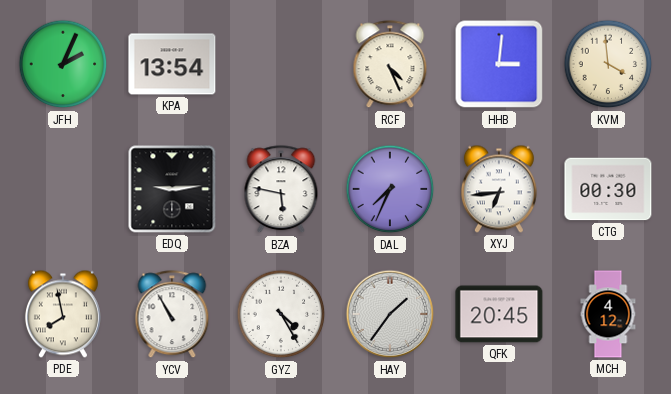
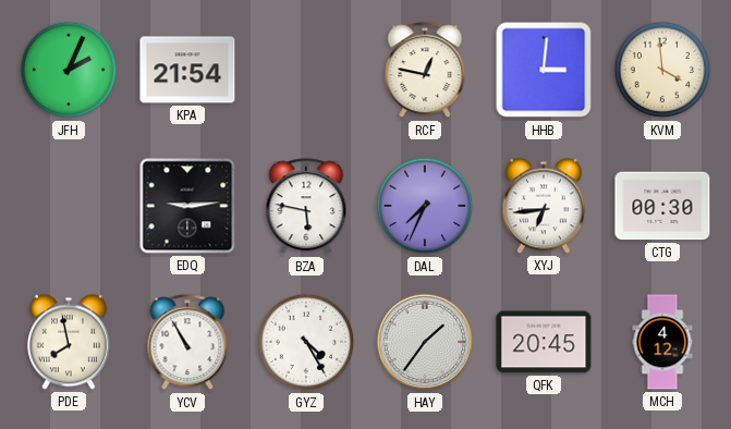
KPA: 13:54 -> 21:54 (187, 70)
RCF: 4:26 -> 12:47 (425, 71)
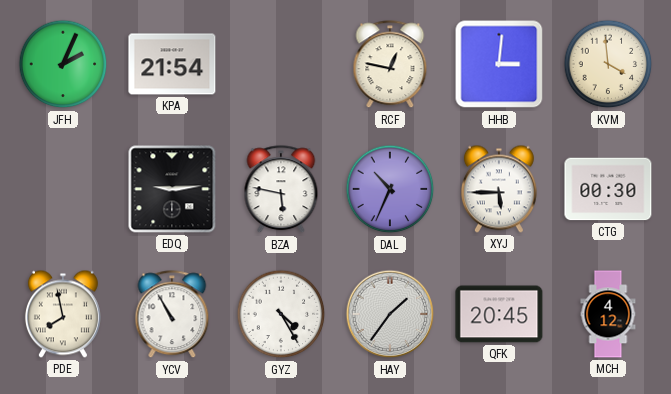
DAL: 7:34 -> 10:34 (390, 189)
XYJ: 6:44 -> 5:45 (499, 189)
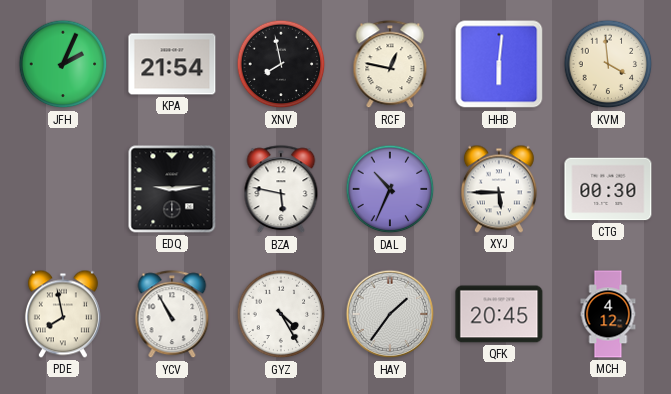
XNV: none -> 7:58 (281, 64)
HHB: 3:01 -> 6:01 (499, 64)
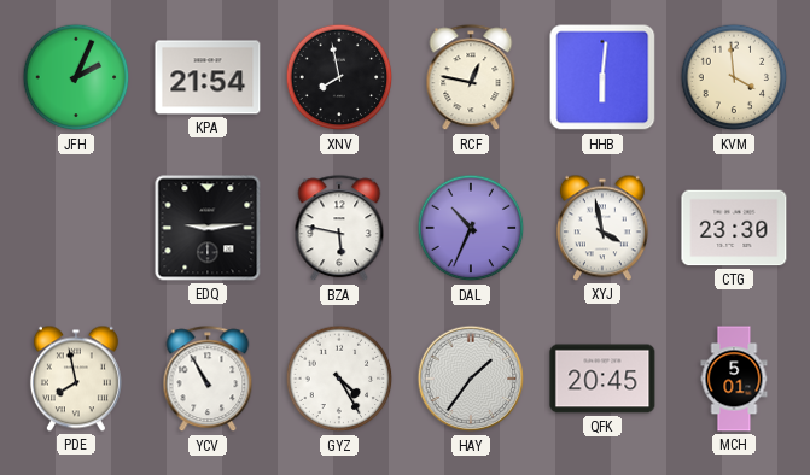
XYJ: 5:45 -> 3:58 (602, 228)
CTG: 00:30 -> 23:30 (734, 228)
MCH: 4:12 -> 5:01 (734, 379)
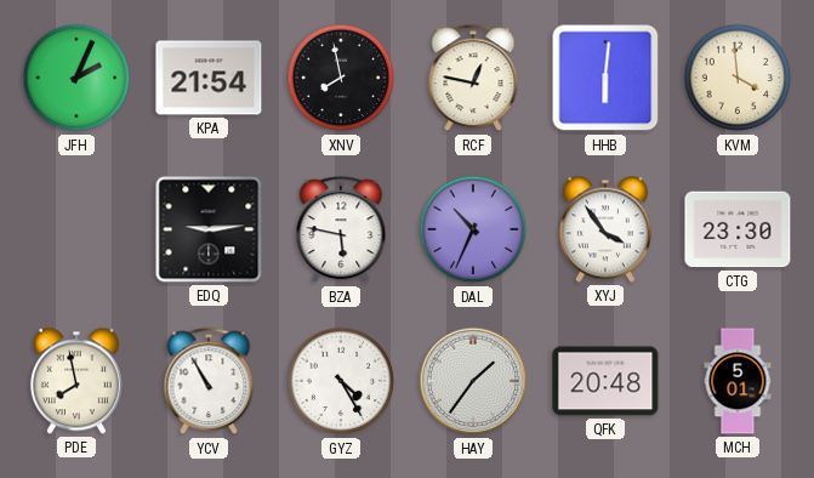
XYJ: 3:58 -> 3:54 (605, 229)
QFK: 20:45 -> 20:48 (605, 381)
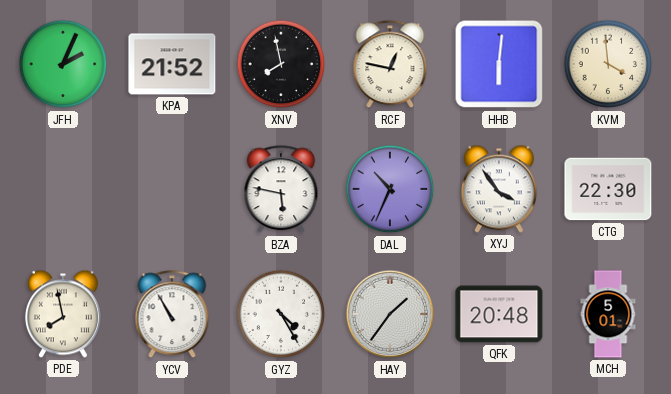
KPA: 21:54 -> 21:52 (172, 64)
EDQ: 9:14 -> none (209, 229)
CTG: 23:30 -> 22:30 (608, 189)
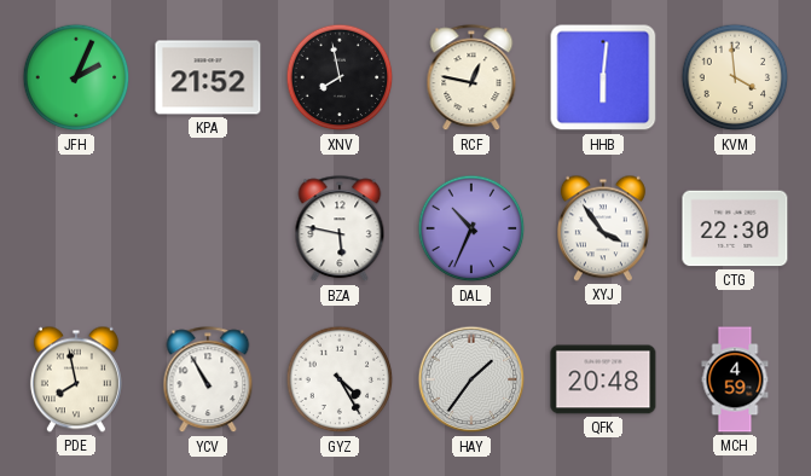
MCH: 5:01 -> 4:59 (735, 379)
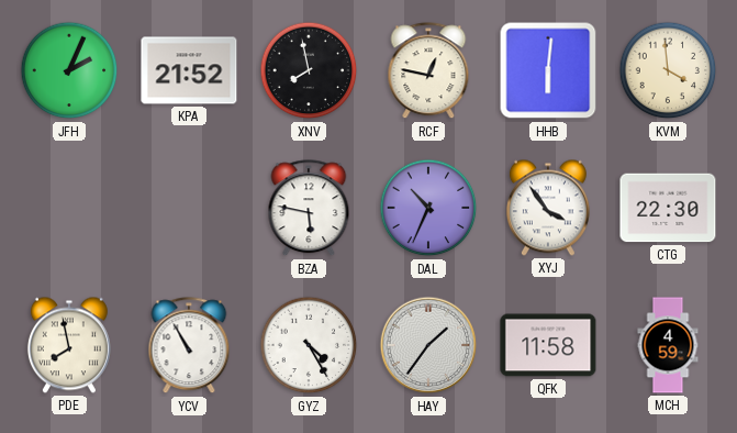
QFK: 20:48 -> 11:58 (548, 345)
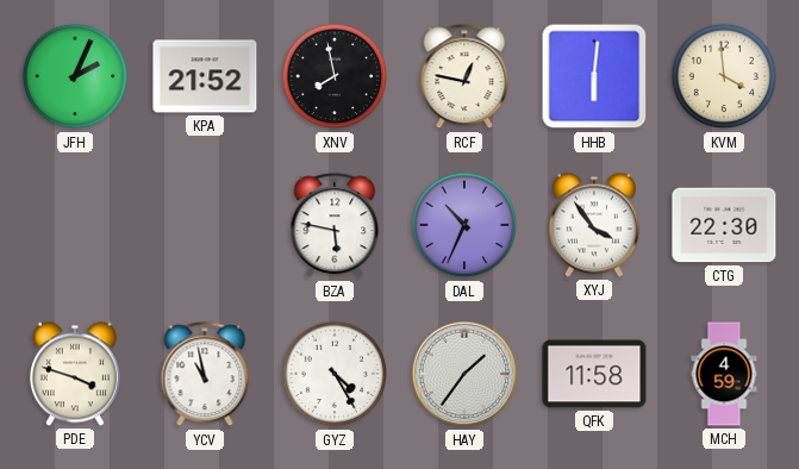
PDE: 7:58 -> 3:48 (75, 374)
YCV: 10:55 -> 10:58 (205, 375)
